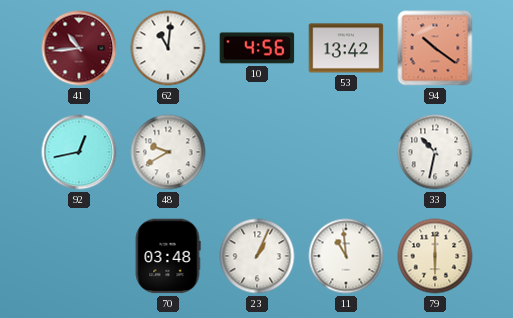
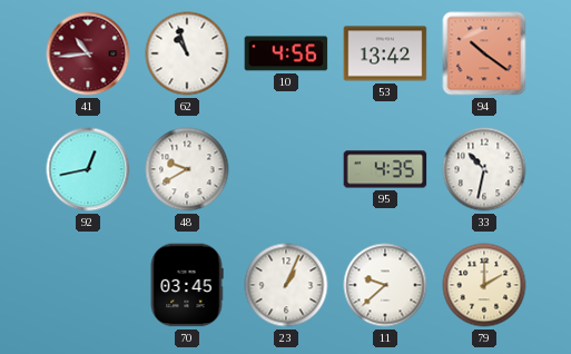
62: 11:01 -> 10:57 (187, 53)
95: none -> 4:35 (385, 169)
70: 03:48 -> 03:45 (187, 285)
11: 10:59 -> 9:38 (385, 285)
79: 6:00 -> 2:00 (484, 285)
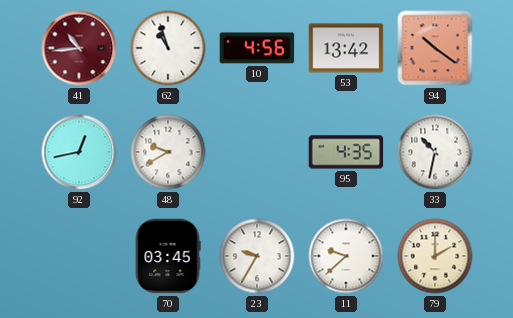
23: 1:04 -> 9:35 (257, 256)
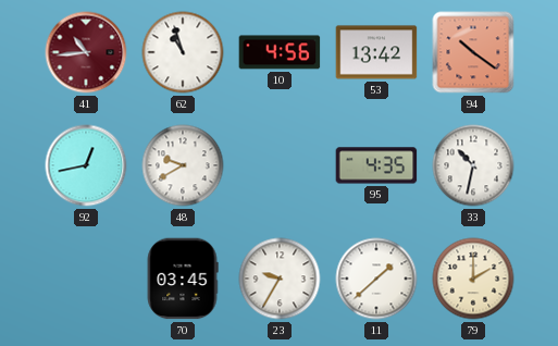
11: 9:38 -> 1:38 (376, 279)
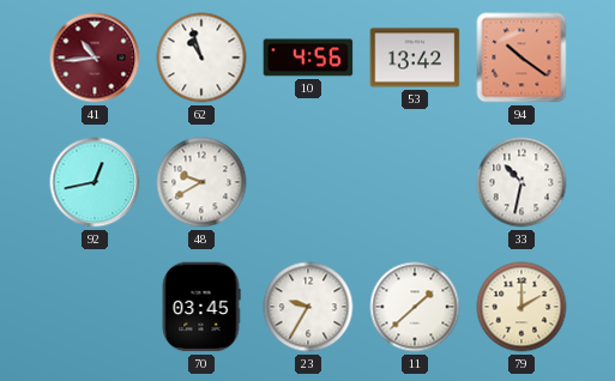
95: 4:35 -> none (376, 165)
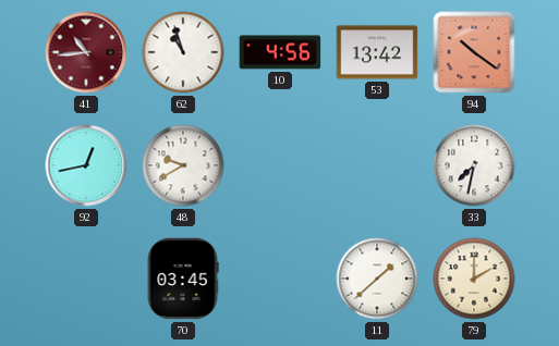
33: 10:32 -> 7:32 (474, 165)
23: 9:35 -> none (308, 307)
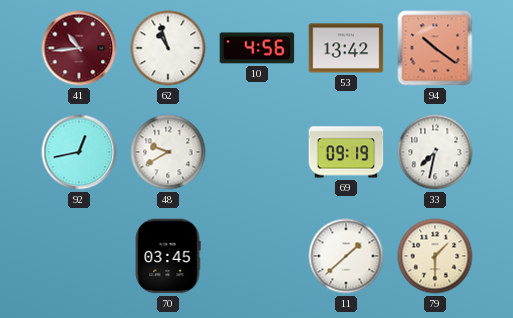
69: none -> 09:19 (346, 152)
79: 2:00 -> 1:30 (435, 256)
